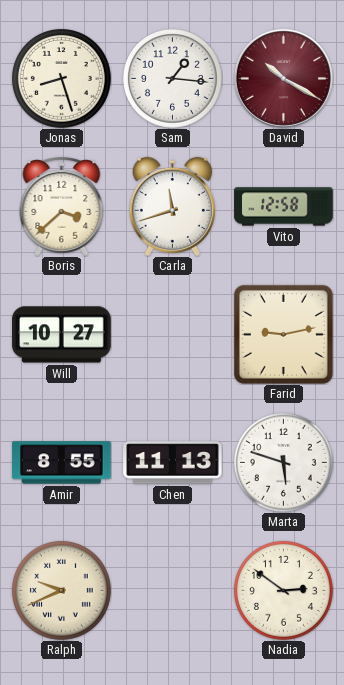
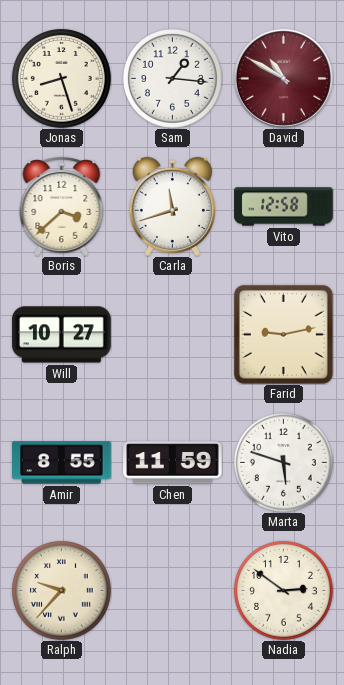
David: 10:20 -> 10:50 (283, 78)
Chen: 11:13 -> 11:59 (173, 463)
Ralph: 9:41 -> 9:37 (61, 590)
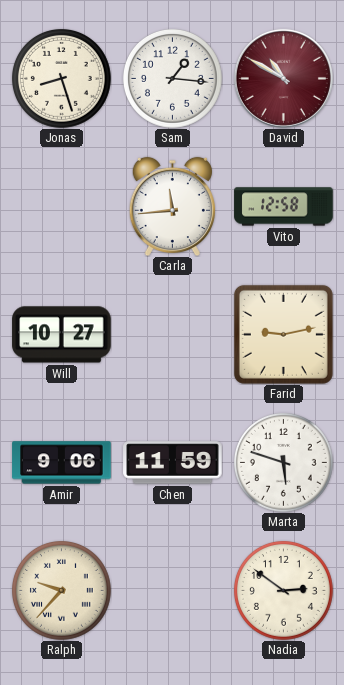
Boris: 3:38 -> none (62, 206)
Carla: 11:42 -> 11:44 (172, 206)
Amir: 8:55 -> 9:06 (62, 463)
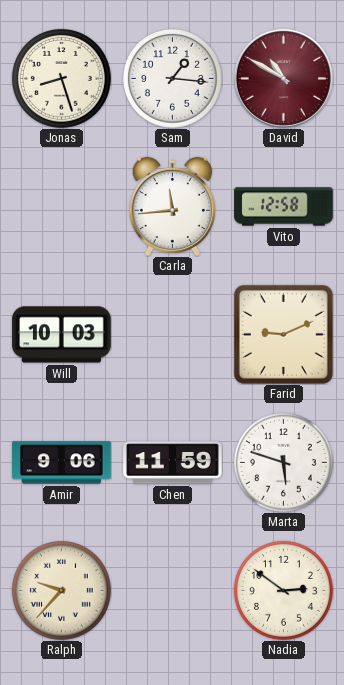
Will: 10:27 -> 10:03 (62, 335)
Farid: 9:13 -> 9:11 (283, 334)
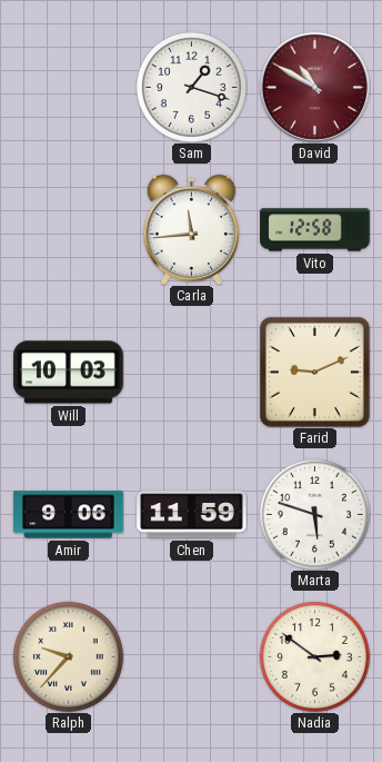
Jonas: 8:27 -> none (61, 78)
Sam: 1:16 -> 1:18 (191, 87)
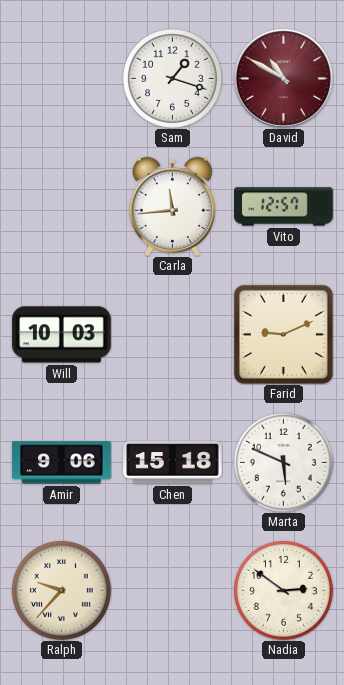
Vito: 12:58 -> 12:57 (284, 207)
Chen: 11:59 -> 15:18 (173, 463)
Marta: 5:48 -> 5:49 (283, 462)
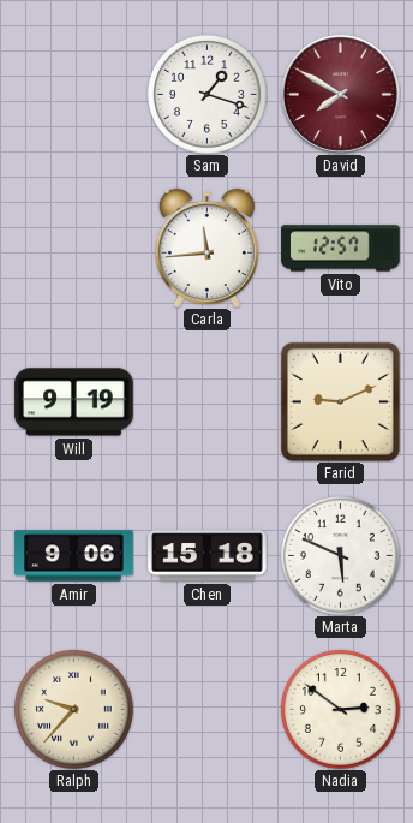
David: 10:50 -> 7:50 (340, 94)
Will: 10:03 -> 9:19 (74, 402)
